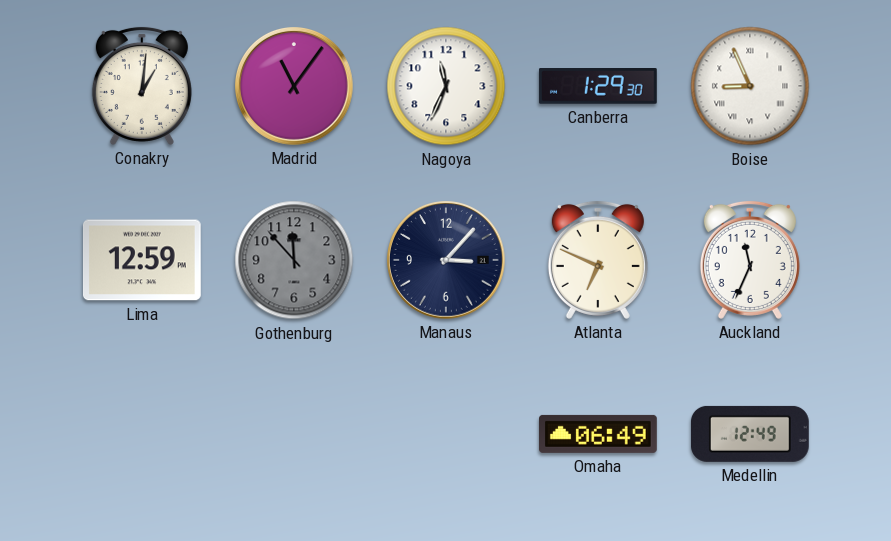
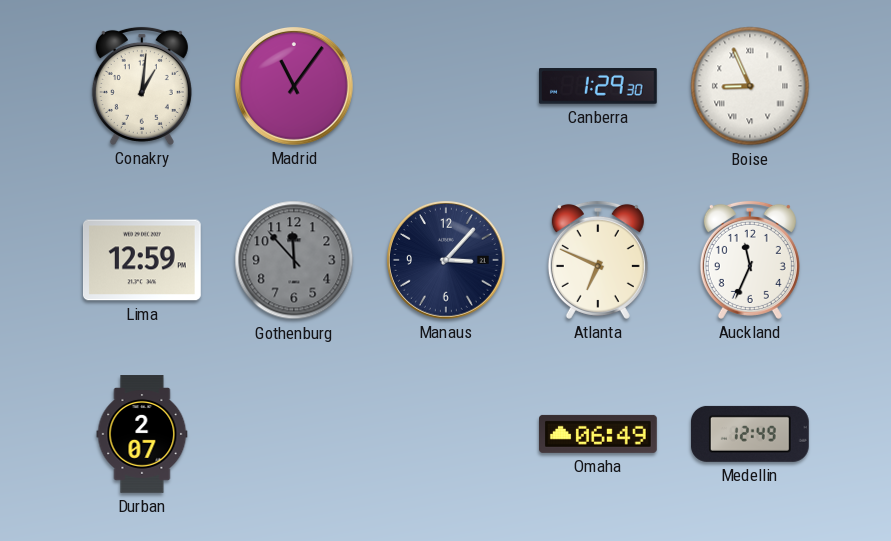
Nagoya: 11:34 -> none (446, 86)
Durban: none -> 2:07 (142, 434)
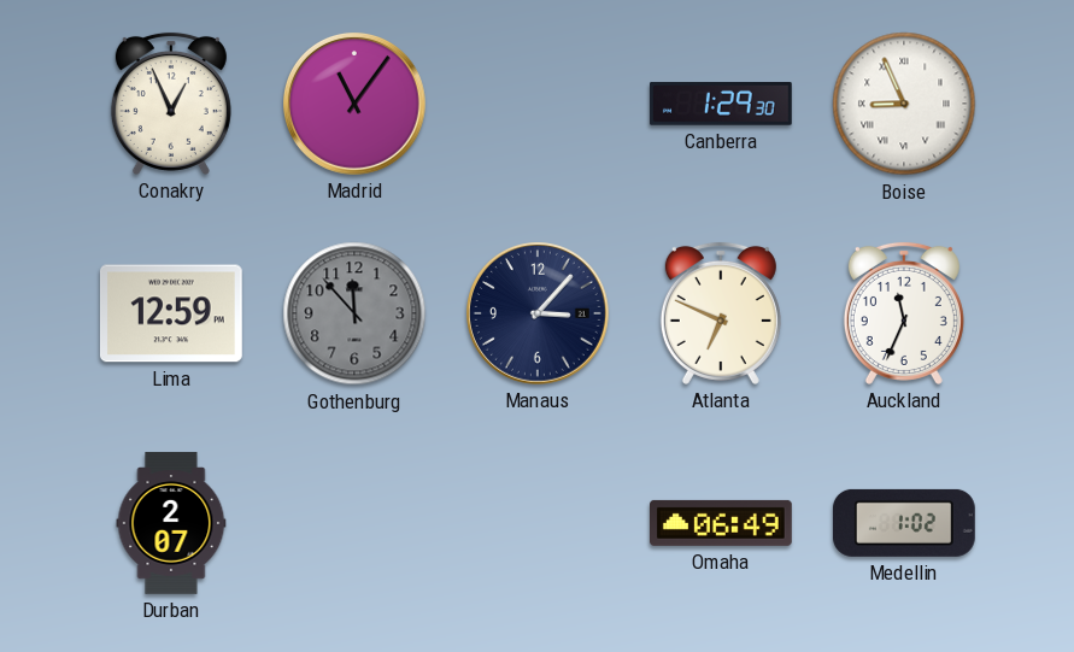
Conakry: 1:01 -> 12:56 (171, 104)
Medellin: 12:49 -> 1:02 (904, 523)
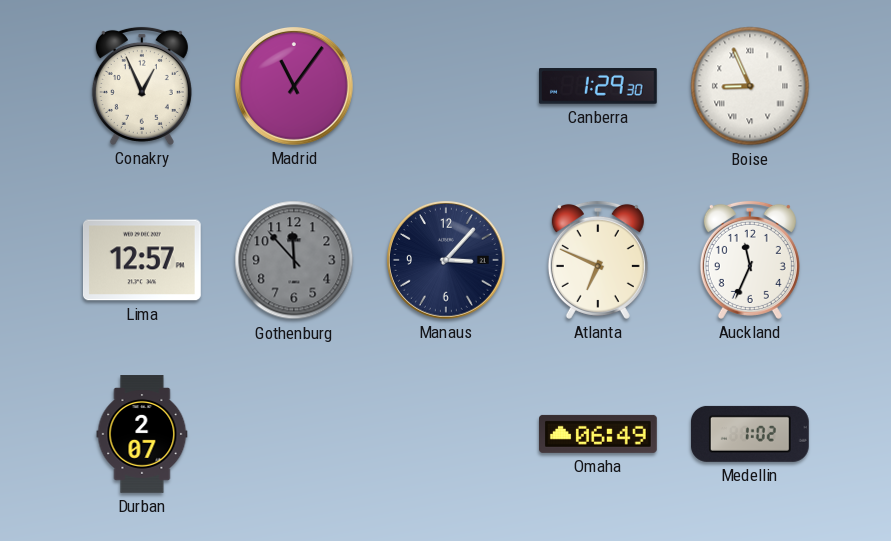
Lima: 12:59 -> 12:57 (142, 260)
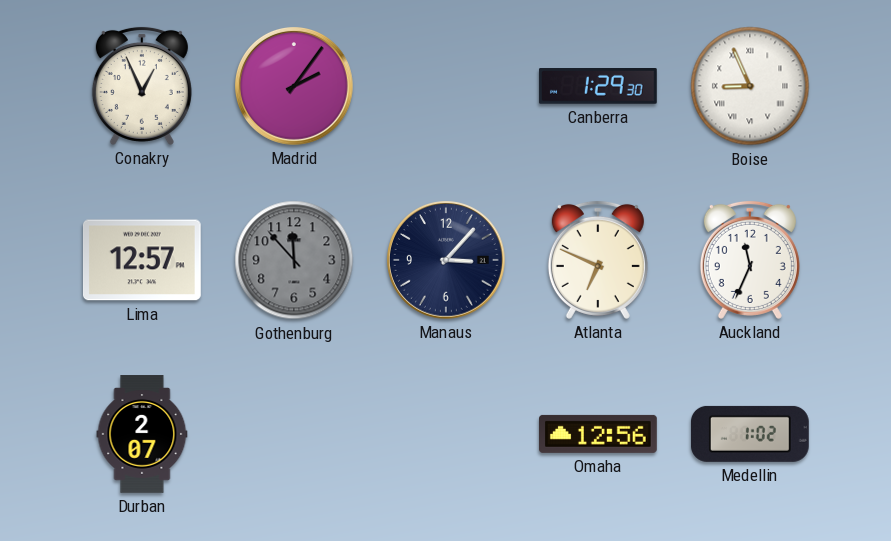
Madrid: 11:06 -> 2:06 (295, 87)
Omaha: 06:49 -> 12:56 (599, 434)
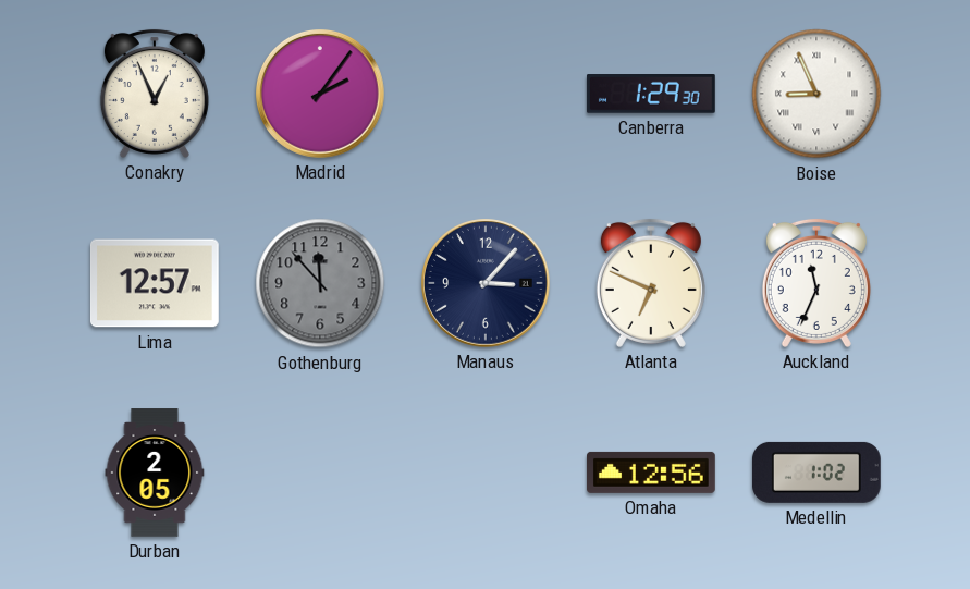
Durban: 2:07 -> 2:05 (155, 473)
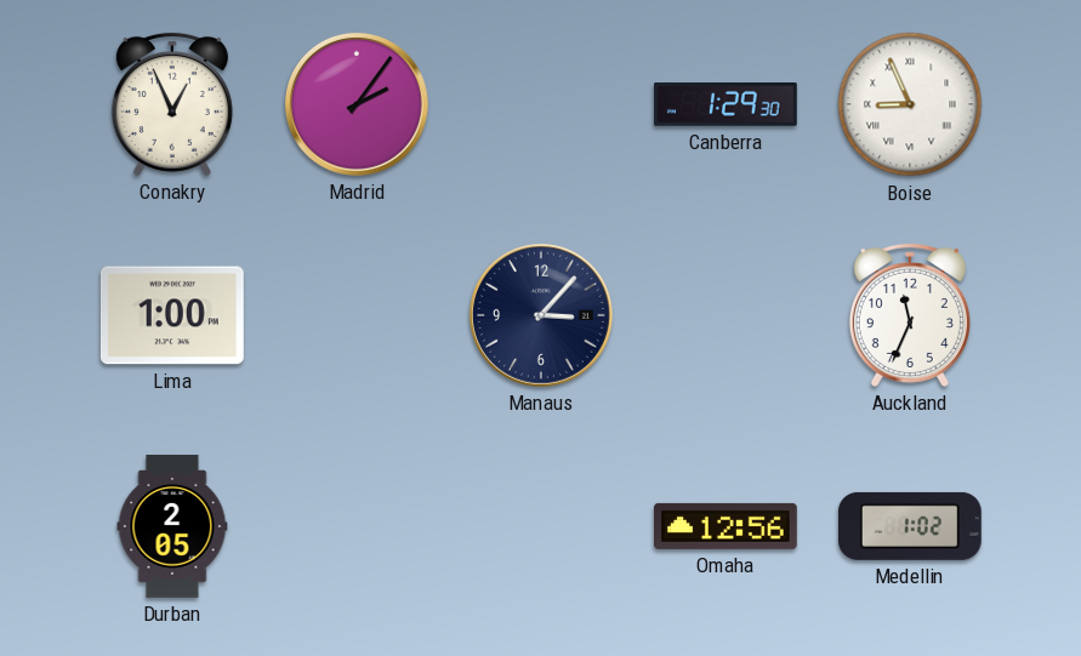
Lima: 12:57 -> 1:00 (172, 315)
Gothenburg: 11:53 -> none (320, 283)
Atlanta: 6:49 -> none (651, 283)
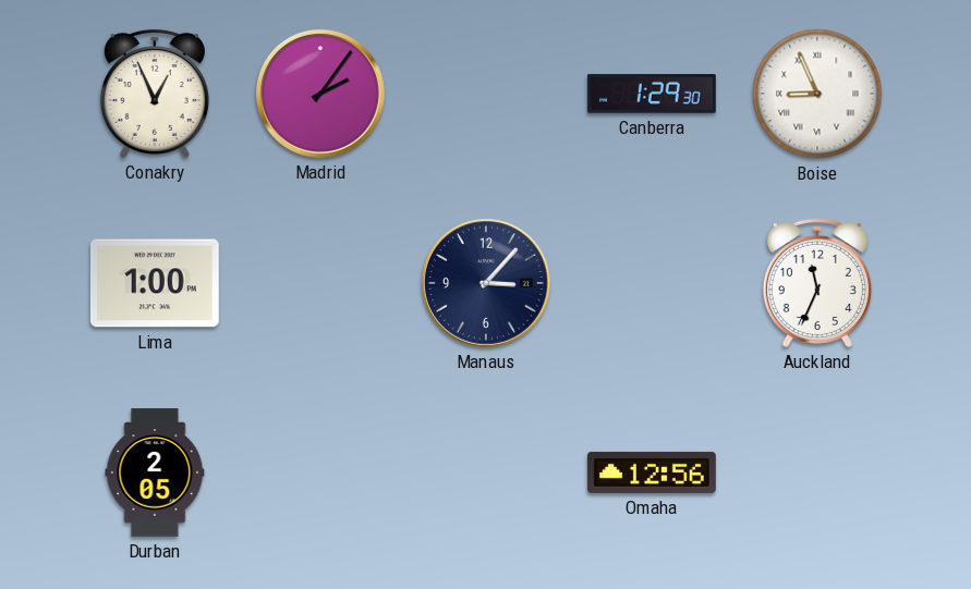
Medellin: 1:02 -> none (910, 526)
